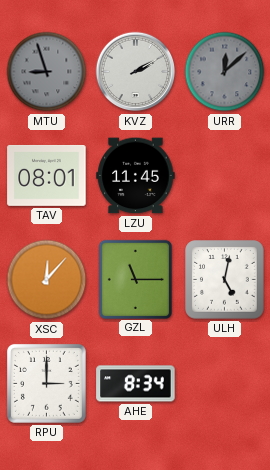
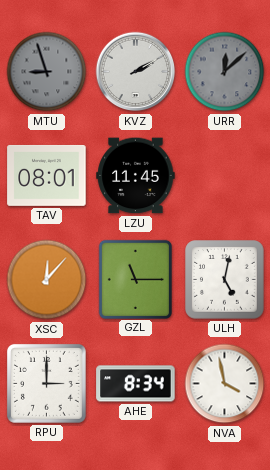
NVA: none -> 3:58 (225, 384)
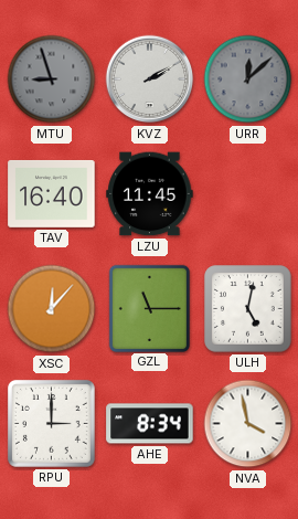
TAV: 08:01 -> 16:40 (52, 193)
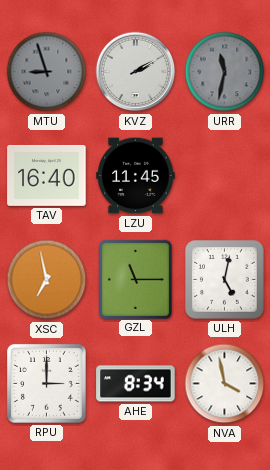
URR: 12:08 -> 11:32 (225, 72)
XSC: 12:07 -> 6:58 (47, 280)
